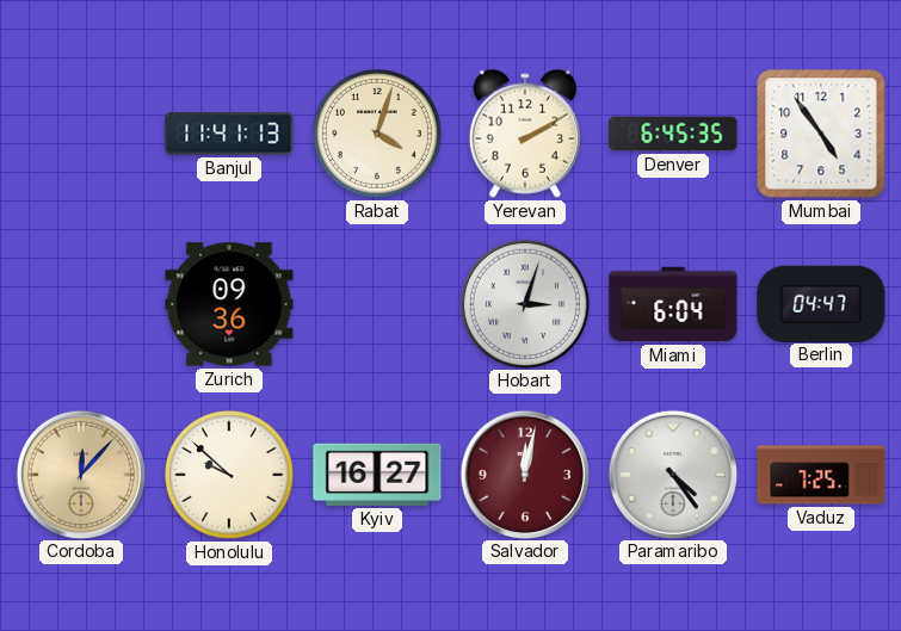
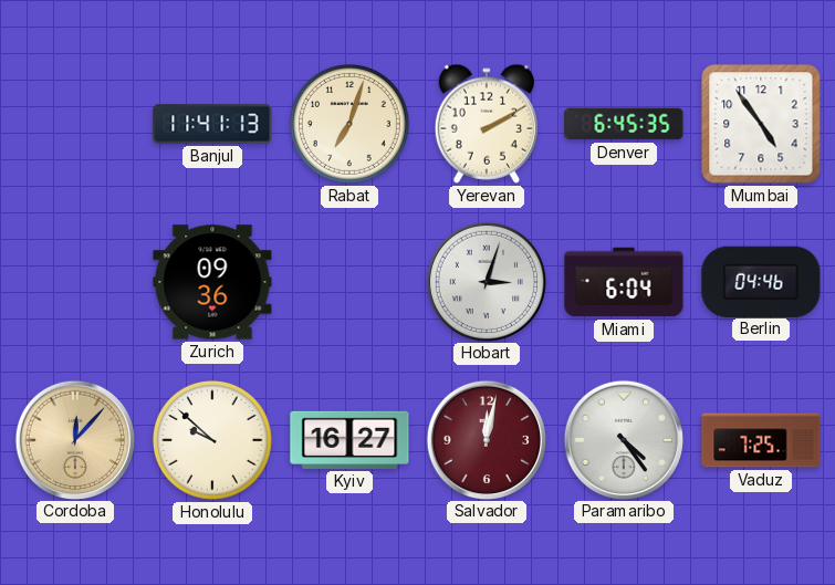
Rabat: 4:03 -> 7:03 (349, 124)
Berlin: 04:47 -> 04:46 (761, 281)
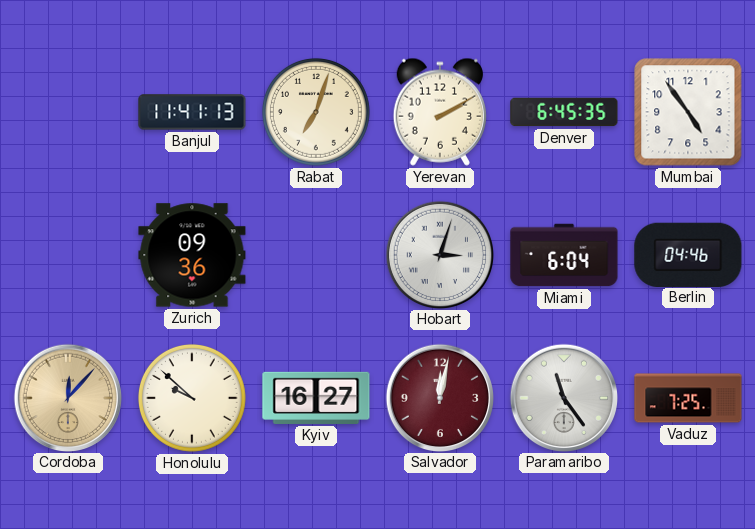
Paramaribo: 4:24 -> 11:24 (563, 397)
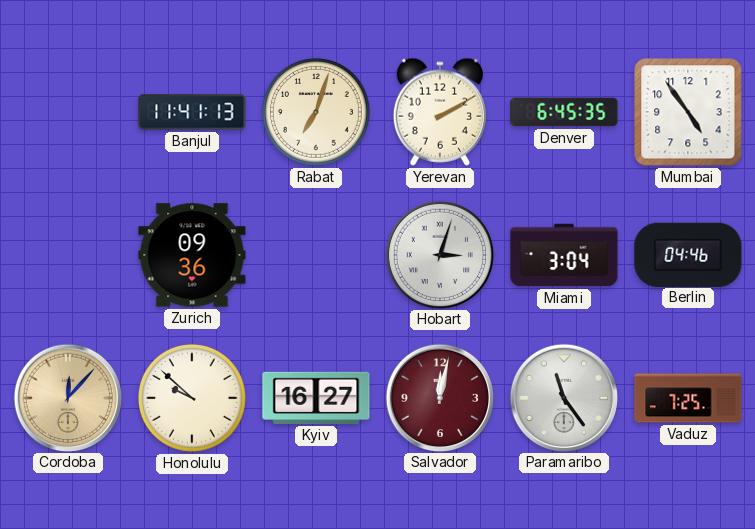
Miami: 6:04 -> 3:04 (564, 255)
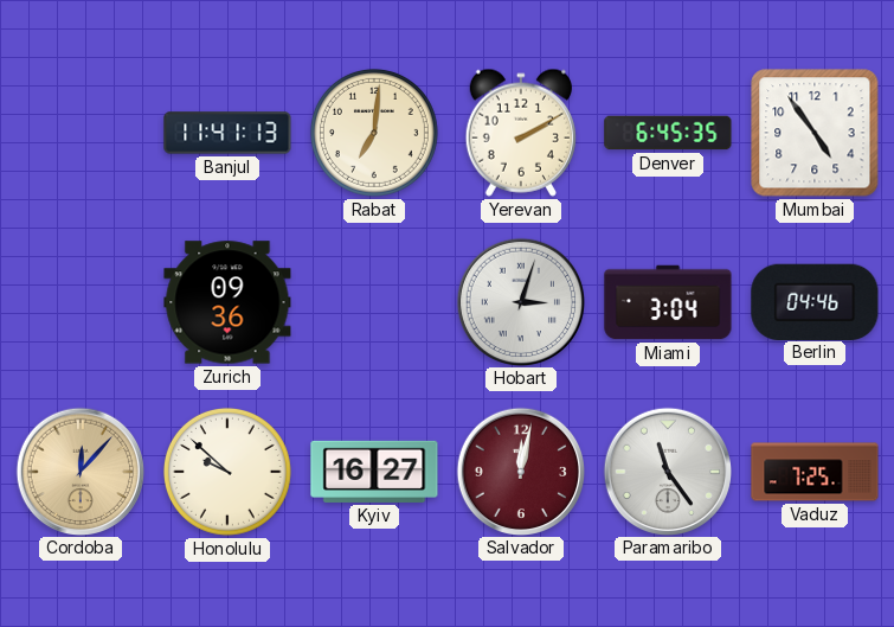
Rabat: 7:03 -> 7:01 (374, 133)
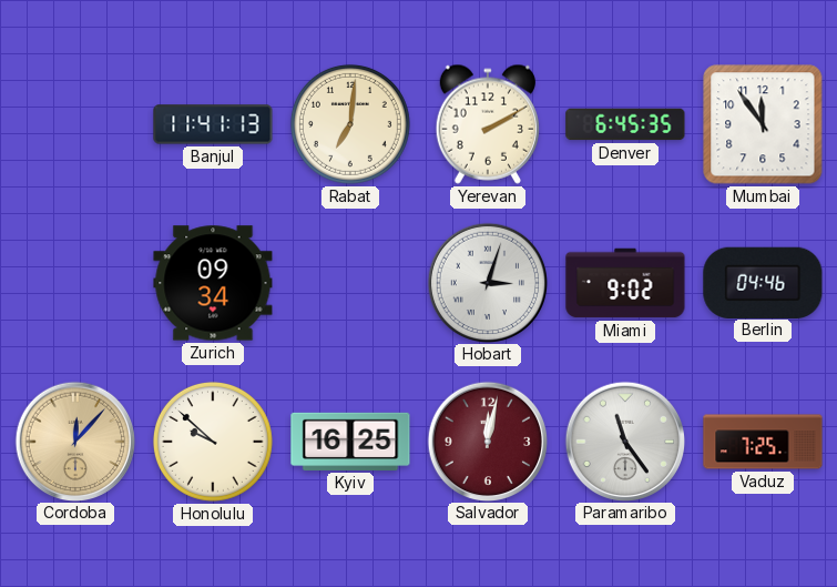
Mumbai: 4:54 -> 11:54 (763, 124)
Zurich: 09:36 -> 09:34 (213, 283)
Miami: 3:04 -> 9:02 (625, 283)
Kyiv: 16:27 -> 16:25 (350, 442)
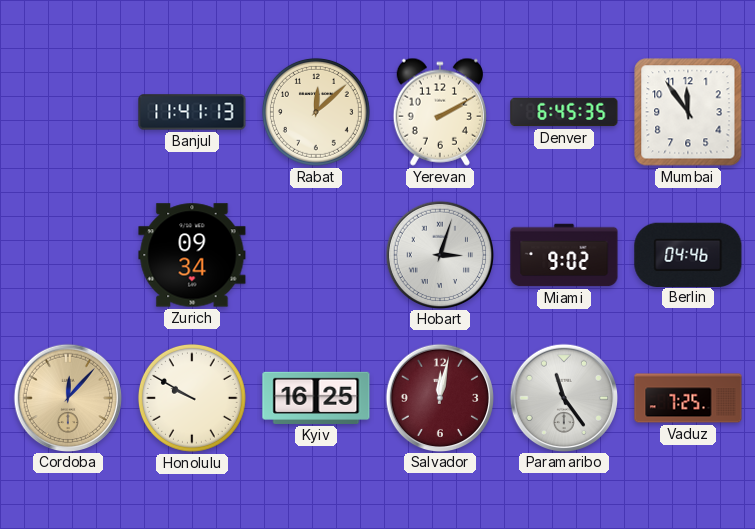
Rabat: 7:01 -> 12:08 (316, 112)
Honolulu: 9:52 -> 9:50 (192, 398)
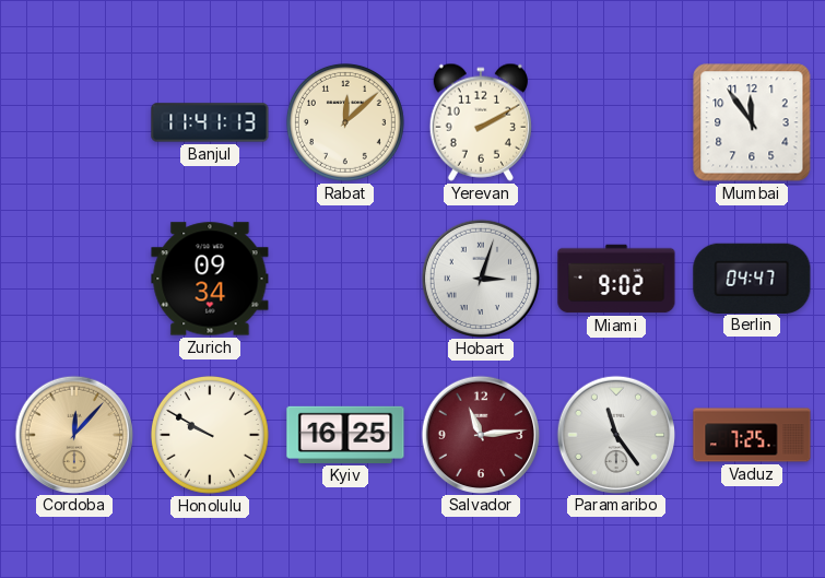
Denver: 6:45 -> none (564, 112)
Berlin: 04:46 -> 04:47 (752, 278)
Salvador: 12:02 -> 11:14 (480, 434)
